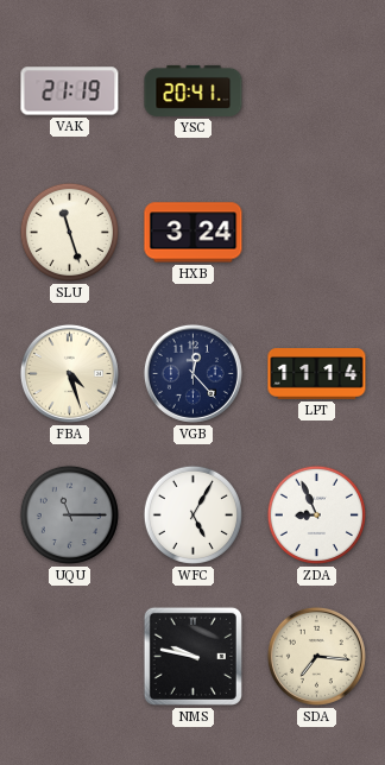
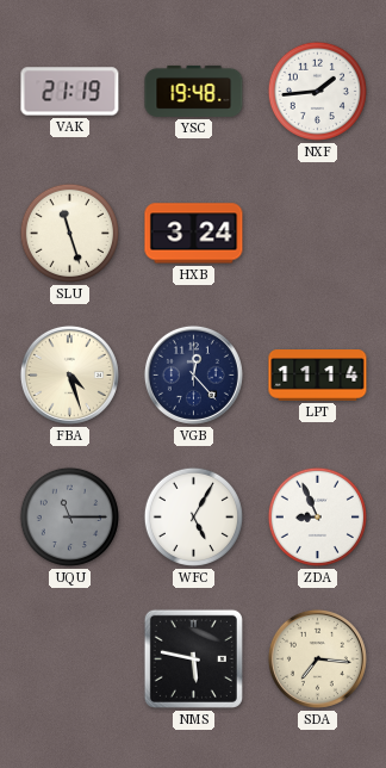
YSC: 20:41 -> 19:48 (194, 91)
NXF: none -> 1:44 (317, 91)
NMS: 9:47 -> 5:47 (193, 658)
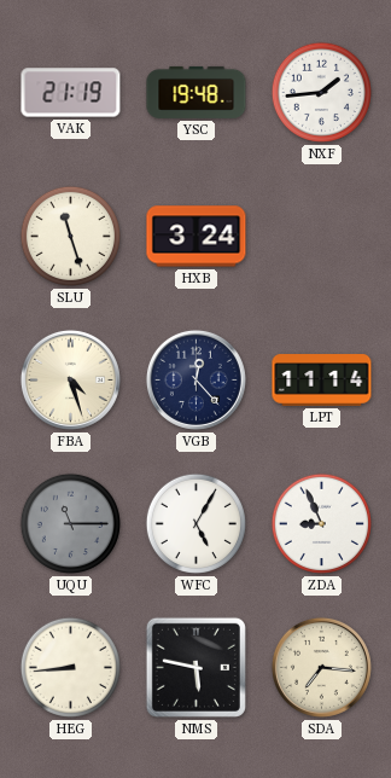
HEG: none -> 8:44 (70, 667)
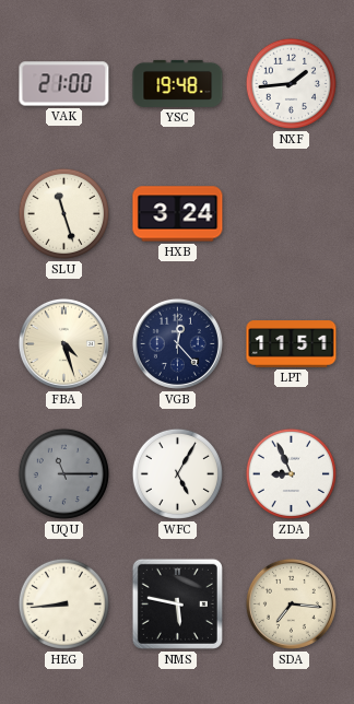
VAK: 21:19 -> 21:00 (64, 84)
LPT: 11:14 -> 11:51 (292, 344)
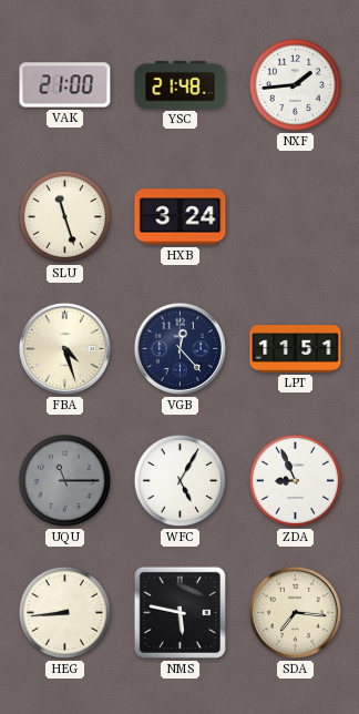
YSC: 19:48 -> 21:48 (181, 84)
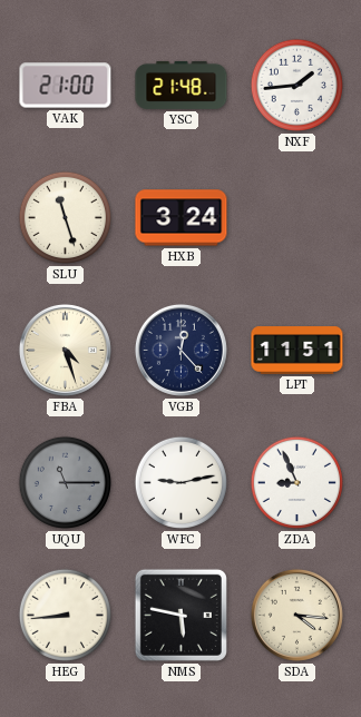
WFC: 5:05 -> 9:13 (180, 482)
SDA: 7:16 -> 4:16 (296, 615)
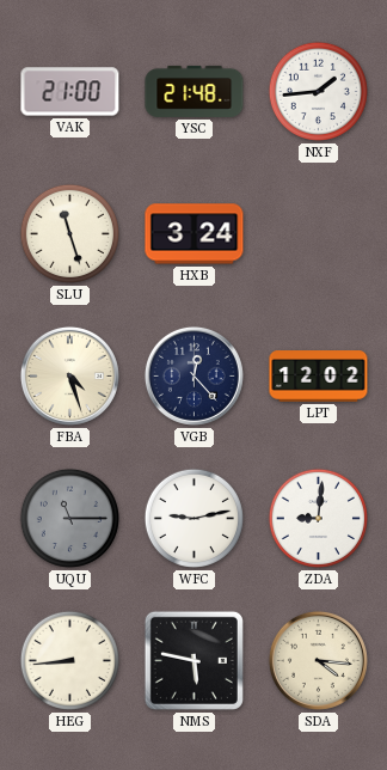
LPT: 11:51 -> 12:02 (319, 377)
ZDA: 8:56 -> 9:01 (318, 518)
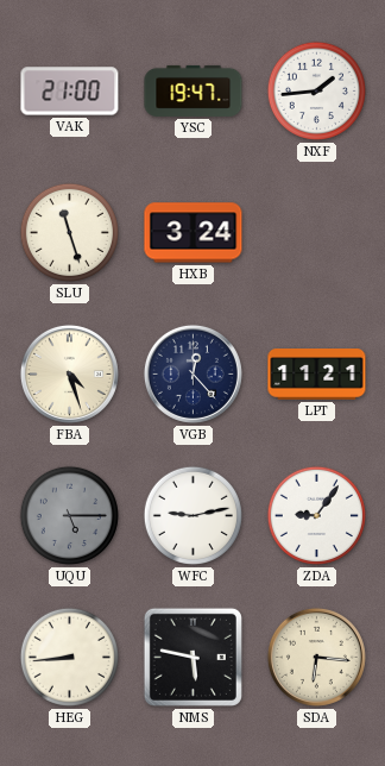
YSC: 21:48 -> 19:47 (194, 90)
LPT: 12:02 -> 11:21 (317, 375)
UQU: 11:15 -> 5:15 (69, 515)
ZDA: 9:01 -> 9:06 (316, 515)
SDA: 4:16 -> 6:16 (316, 657)
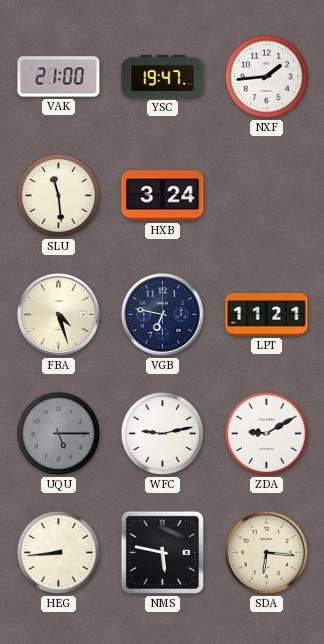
SLU: 11:27 -> 11:29 (58, 195)
VGB: 12:23 -> 6:47 (162, 314)
ZDA: 9:06 -> 9:10 (266, 433)
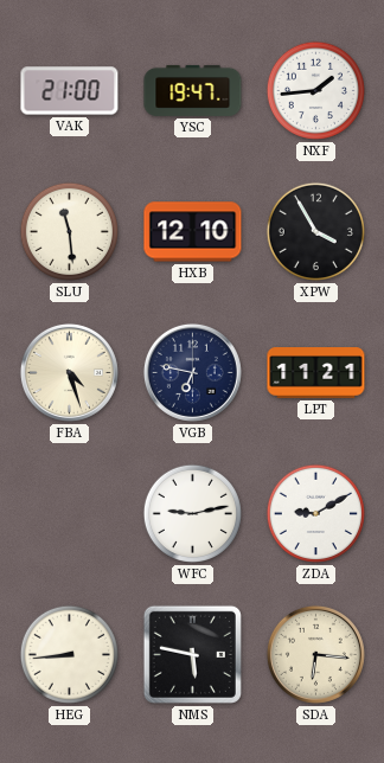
HXB: 3:24 -> 12:10 (193, 232)
XPW: none -> 3:55 (315, 231)
UQU: 5:15 -> none (58, 433)
